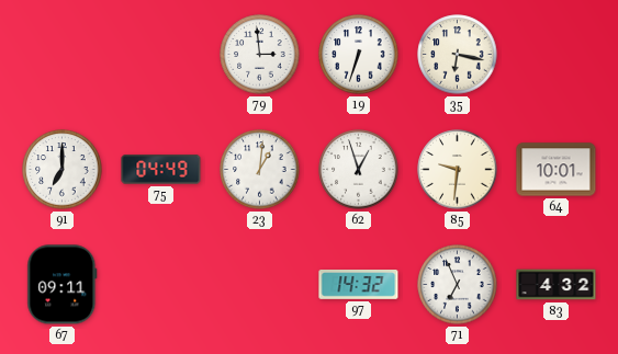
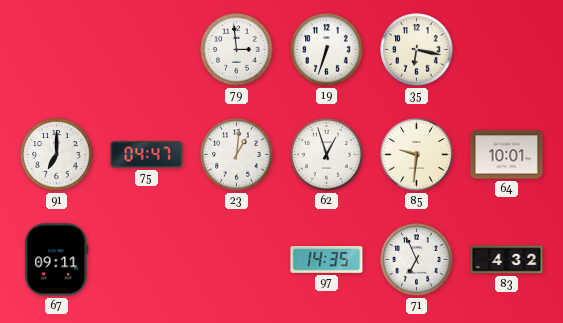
75: 04:49 -> 04:47 (147, 155)
97: 14:32 -> 14:35 (327, 260)
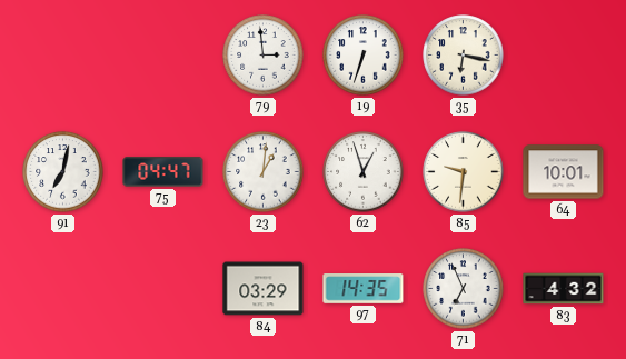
91: 7:00 -> 7:02 (63, 172)
67: 09:11 -> none (57, 260)
84: none -> 03:29 (264, 289)
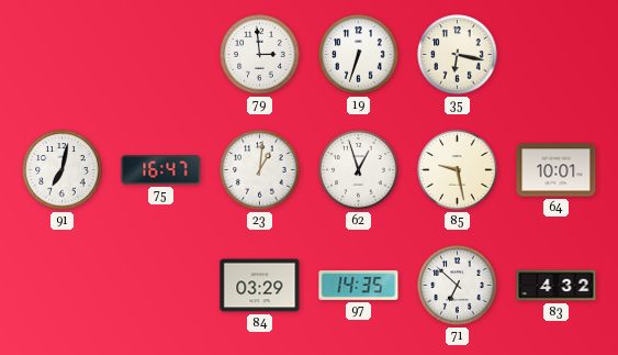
75: 04:47 -> 16:47 (161, 170)
85: 9:31 -> 9:28 (458, 170)
71: 6:56 -> 6:52 (458, 286)
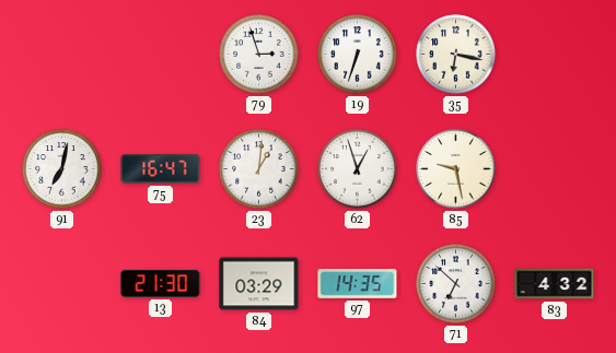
79: 2:59 -> 2:57 (259, 55)
64: 10:01 -> none (557, 170)
13: none -> 21:30 (161, 283)
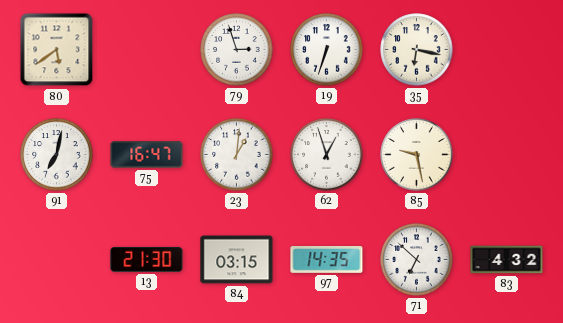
80: none -> 5:39 (57, 50)
84: 03:29 -> 03:15 (237, 260)
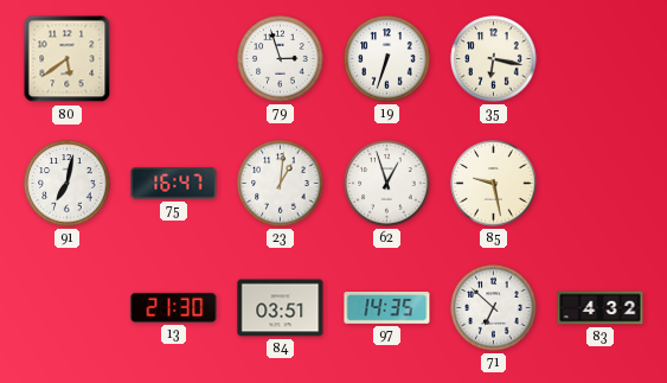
84: 03:15 -> 03:51 (281, 308)
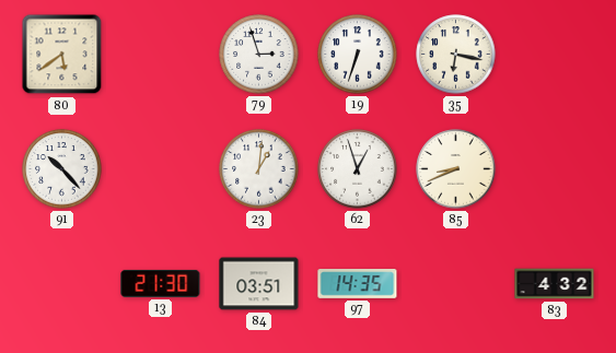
91: 7:02 -> 10:23 (62, 169)
75: 16:47 -> none (174, 184)
85: 9:28 -> 8:41 (456, 169)
71: 6:52 -> none (494, 308)
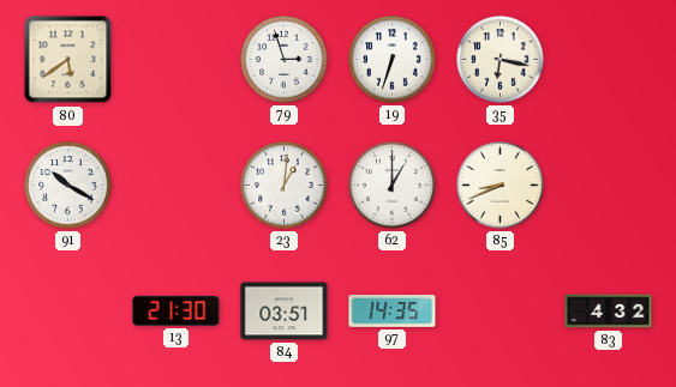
91: 10:23 -> 10:20 (68, 186)
62: 12:57 -> 1:00 (393, 186)
